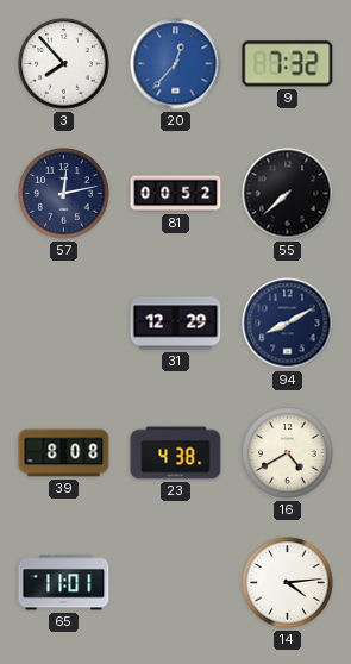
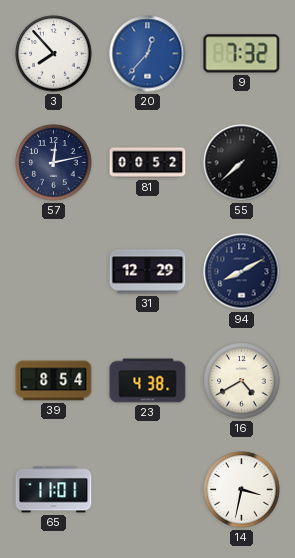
39: 8:08 -> 8:54 (54, 381)
14: 4:14 -> 3:32 (242, 490)
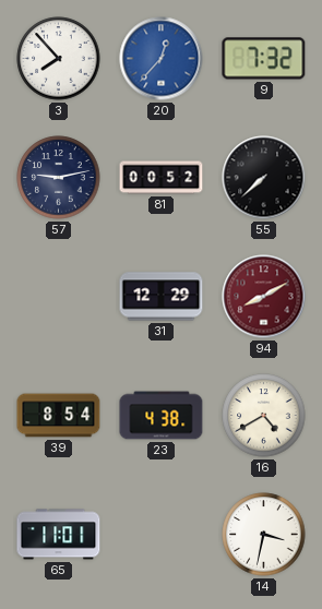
57: 12:13 -> 9:13 (59, 178)
94 dial: navy -> burgundy (264, 297)
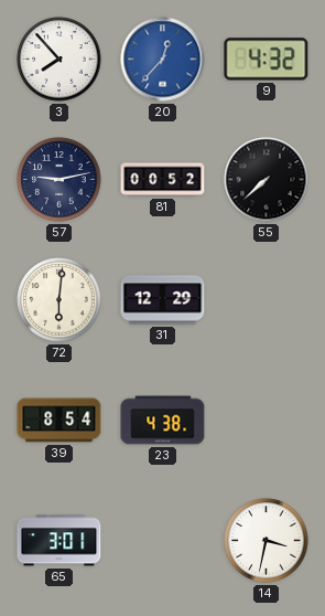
9: 7:32 -> 4:32 (267, 60)
72: none -> 6:01 (59, 300)
94: 8:10 -> none (264, 297)
16: 4:40 -> none (264, 416)
65: 11:01 -> 3:01 (59, 541)
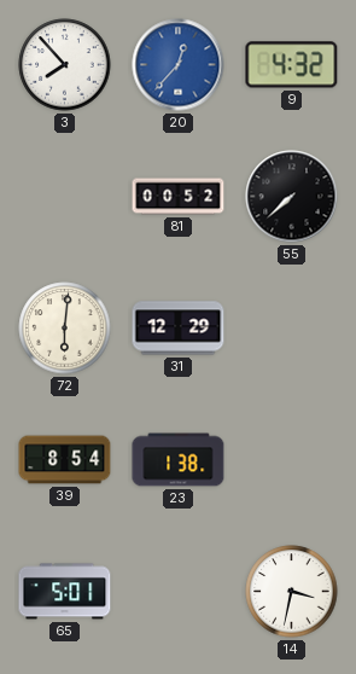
57: 9:13 -> none (59, 180)
23: 4:38 -> 1:38 (179, 460)
65: 3:01 -> 5:01 (65, 592)
